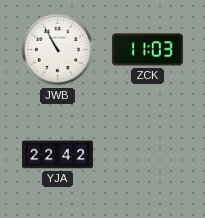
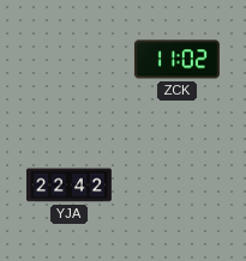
JWB: 10:55 -> none (58, 50)
ZCK: 11:03 -> 11:02 (176, 60)
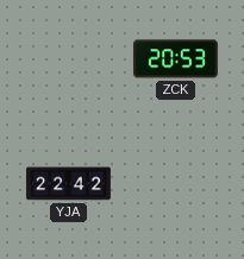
ZCK: 11:02 -> 20:53 (175, 59)
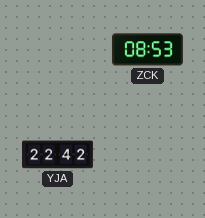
ZCK: 20:53 -> 08:53 (147, 50)
